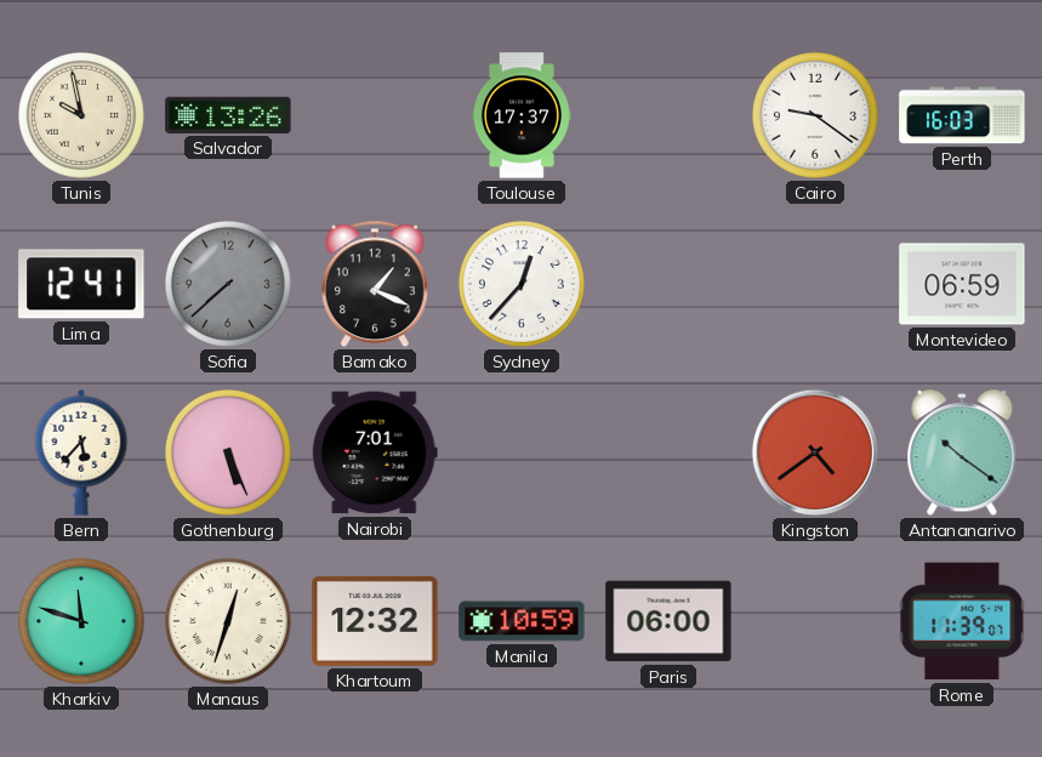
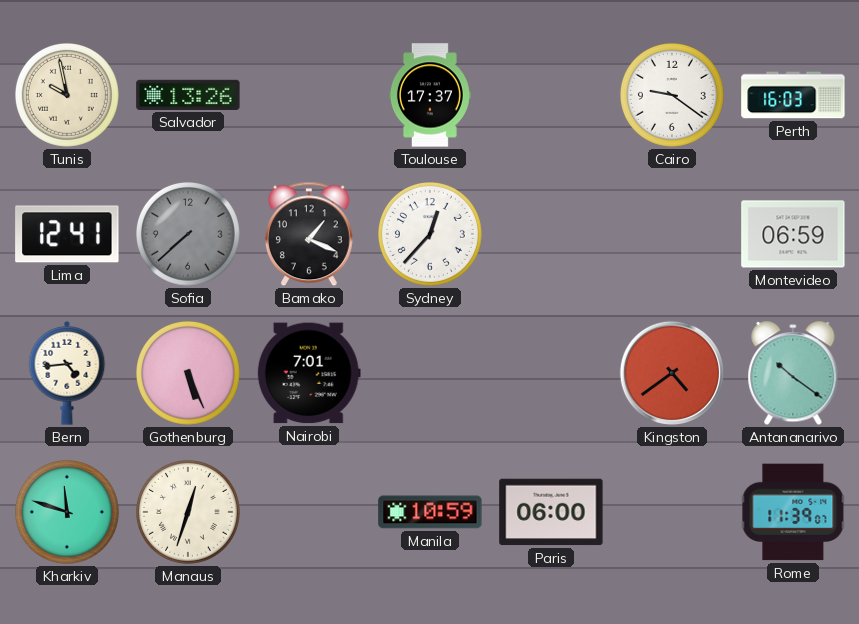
Bern: 5:37 -> 4:44 (67, 373)
Khartoum: 12:32 -> none (375, 621)
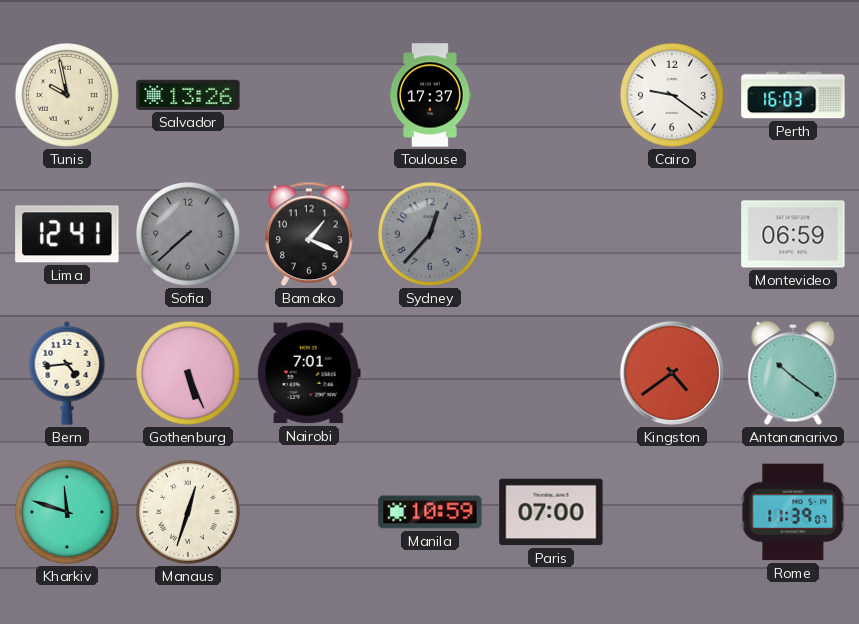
Sydney dial: white -> grey (430, 234)
Paris: 06:00 -> 07:00 (551, 512)
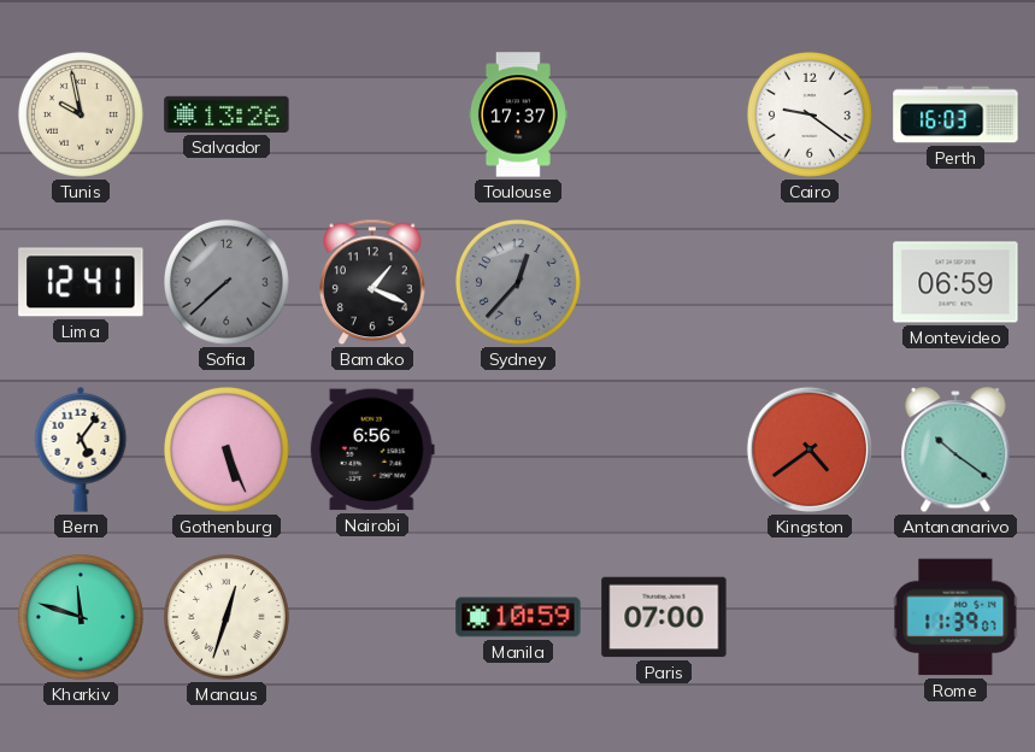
Bern: 4:44 -> 5:06 (81, 450)
Nairobi: 7:01 -> 6:56 (372, 450)
